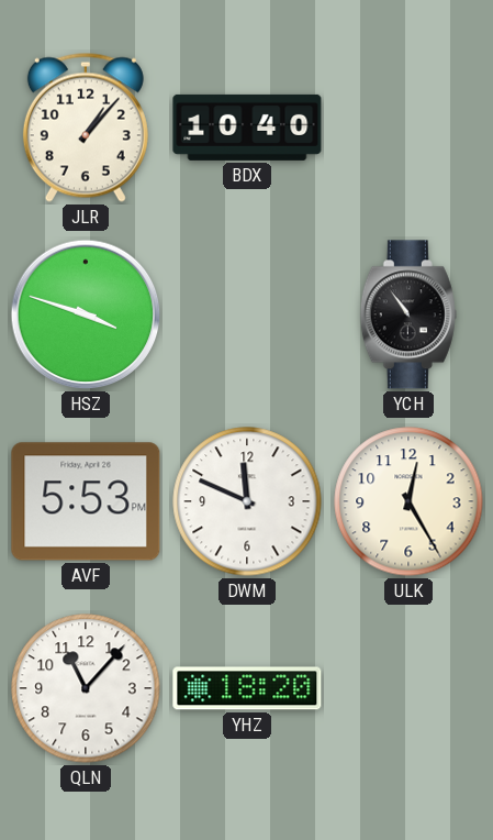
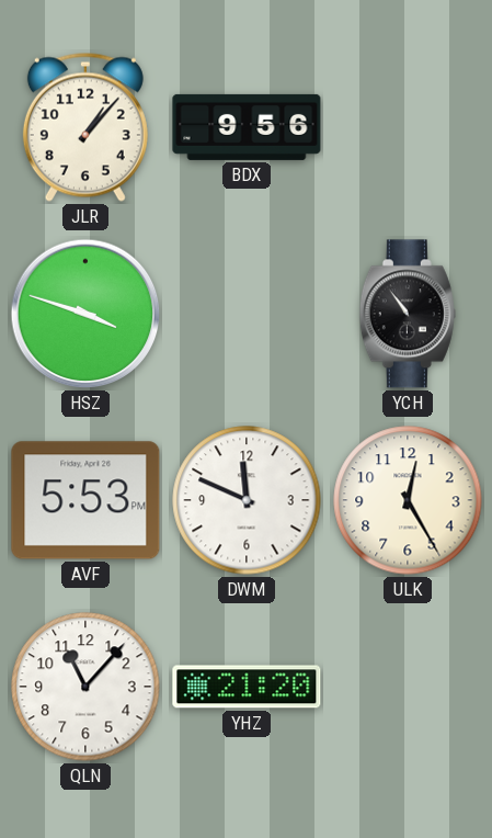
BDX: 10:40 -> 9:56 (247, 127)
YHZ: 18:20 -> 21:20 (247, 687)
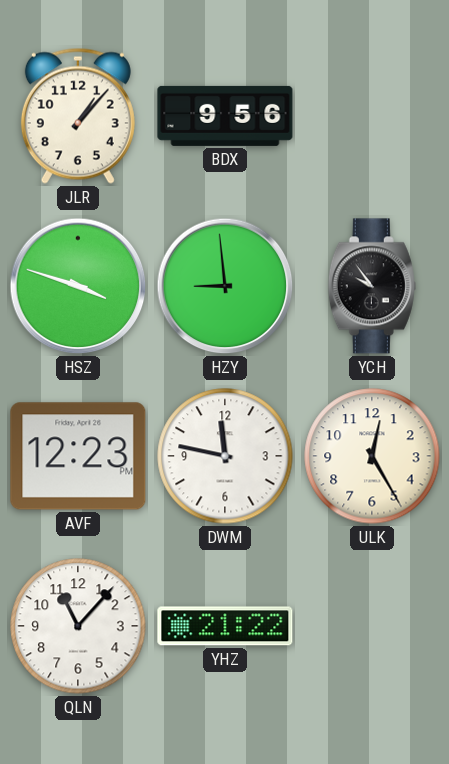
HZY: none -> 8:59 (225, 286)
YCH: 10:54 -> 9:54 (372, 286)
AVF: 5:53 -> 12:23 (78, 456)
DWM: 11:49 -> 11:47 (225, 456)
YHZ: 21:20 -> 21:22 (225, 626)
